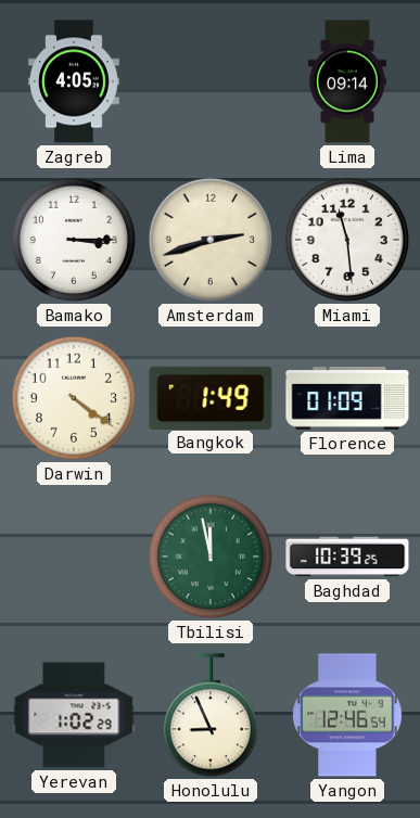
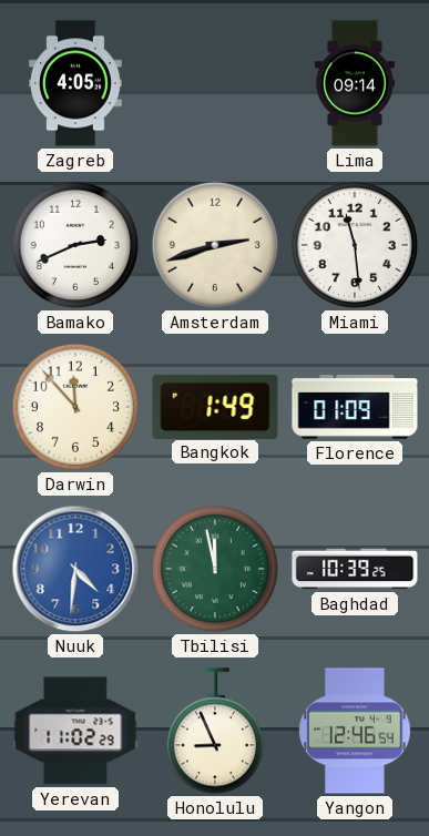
Bamako: 3:15 -> 2:41 (75, 245)
Darwin: 4:21 -> 11:53 (75, 407)
Nuuk: none -> 4:31 (75, 569)
Yerevan: 1:02 -> 11:02 (75, 731)
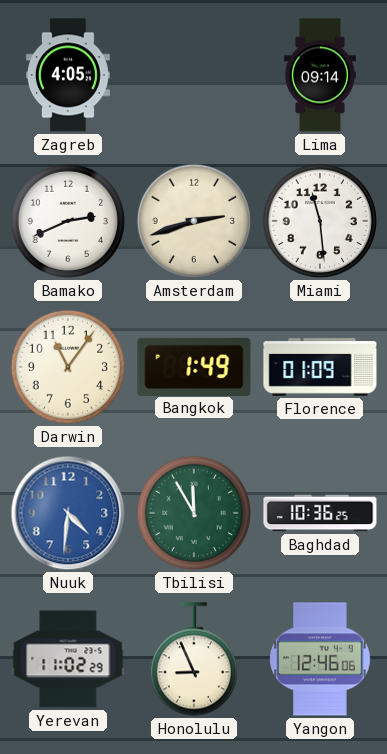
Darwin: 11:53 -> 11:06 (68, 367)
Tbilisi: 11:58 -> 11:55 (194, 513)
Baghdad: 10:39 -> 10:36 (320, 513)
Yangon: 12:46:54 -> 12:46:06 (320, 659)
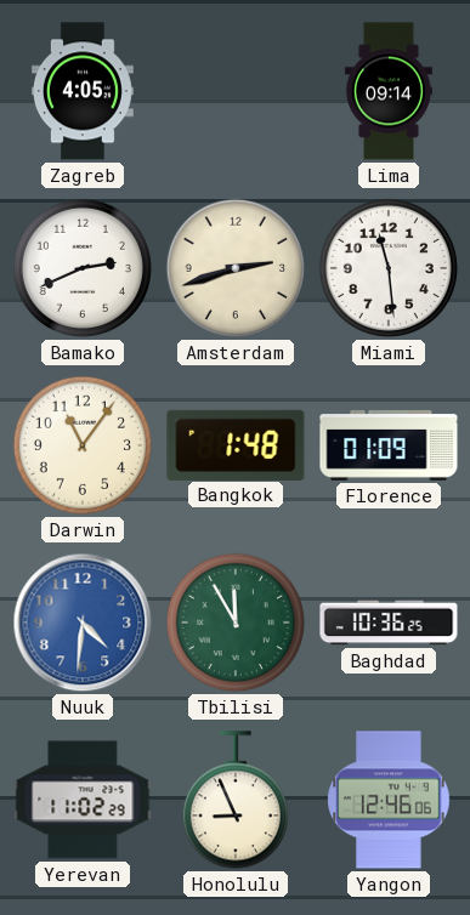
Bangkok: 1:49 -> 1:48 (236, 444)
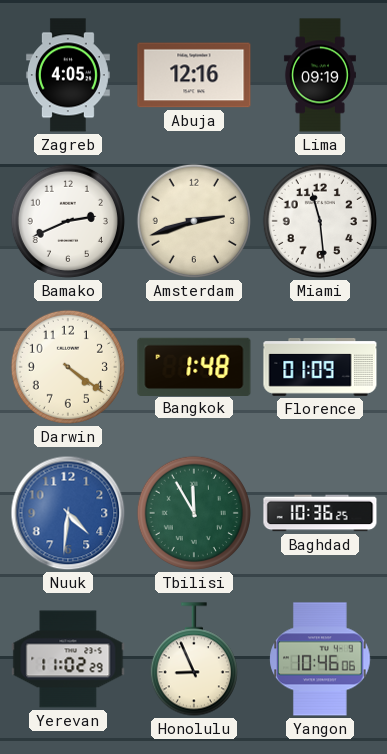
Abuja: none -> 12:16 (194, 75)
Lima: 09:14 -> 09:19 (320, 75)
Darwin: 11:06 -> 4:21 (68, 367)
Yangon: 12:46 -> 10:46 (320, 659)
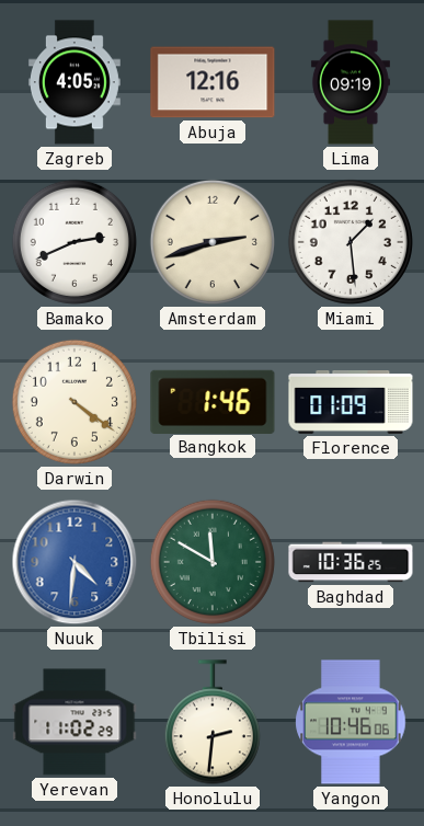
Miami: 11:29 -> 1:29 (351, 242)
Bangkok: 1:48 -> 1:46 (213, 401)
Tbilisi: 11:55 -> 11:50 (213, 562)
Honolulu: 8:56 -> 2:31 (213, 722)
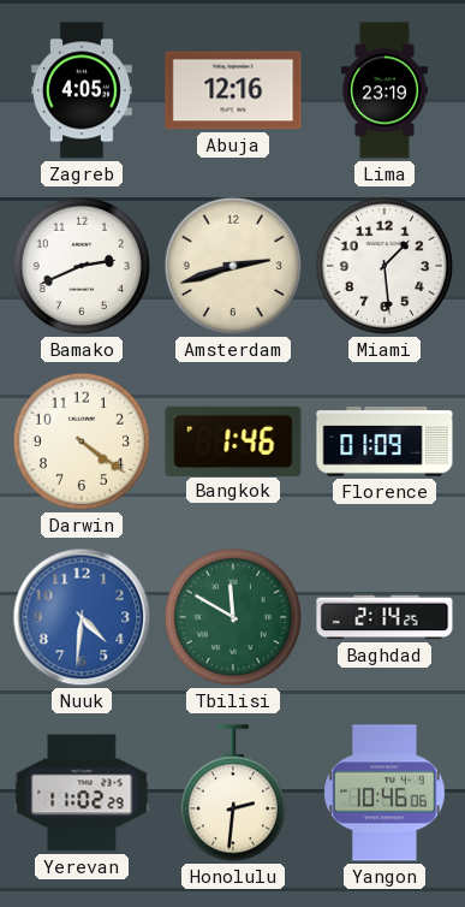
Lima: 09:19 -> 23:19 (384, 90)
Baghdad: 10:36 -> 2:14 (384, 617)
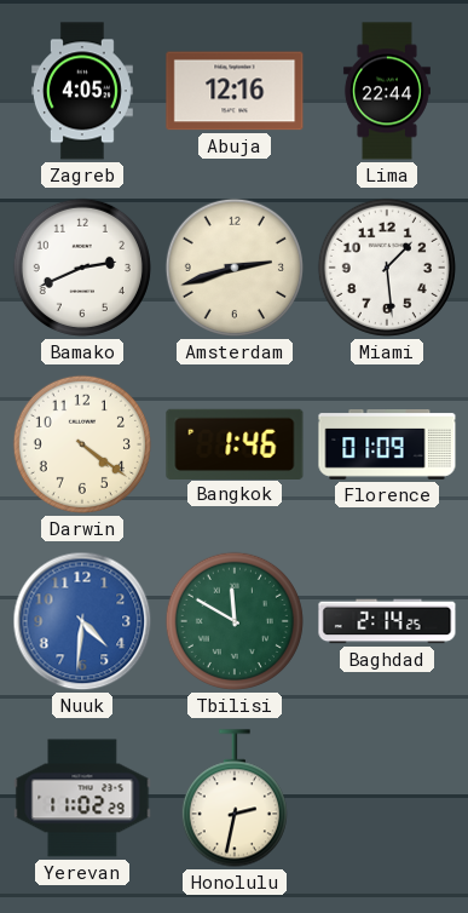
Lima: 23:19 -> 22:44 (387, 91)
Honolulu: 2:31 -> 2:32 (235, 798)
Yangon: 10:46 -> none (384, 793)
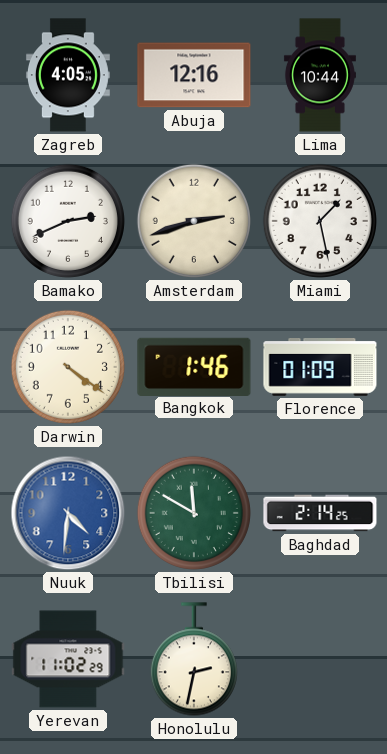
Lima: 22:44 -> 10:44 (320, 75)
Miami: 1:29 -> 1:28 (320, 221)
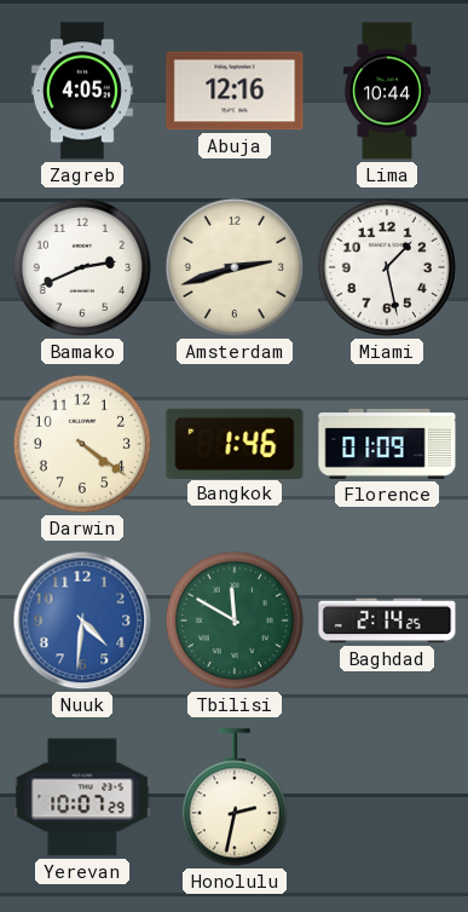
Yerevan: 11:02 -> 10:07 (82, 797)
